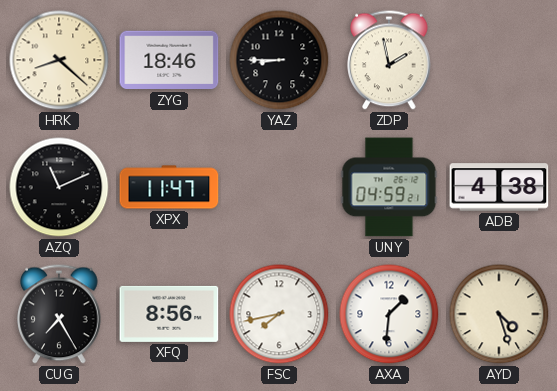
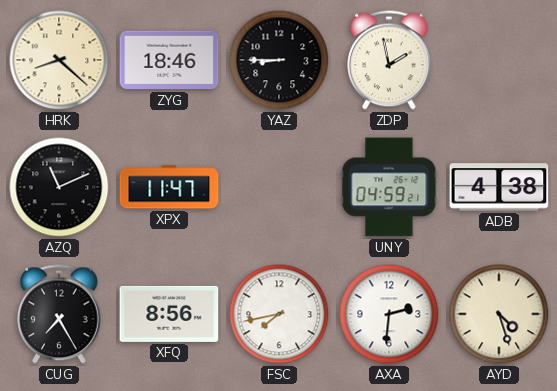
AXA: 1:31 -> 2:31 (389, 314)
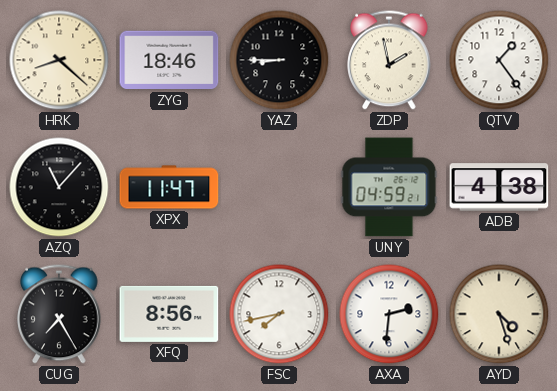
QTV: none -> 1:24 (499, 60)
AZQ: 11:11 -> 11:07 (59, 187)
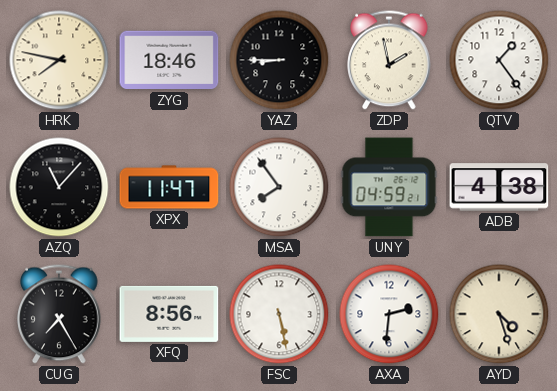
HRK: 8:22 -> 7:47 (59, 60)
MSA: none -> 7:54 (279, 187)
FSC: 7:43 -> 5:28 (279, 314)
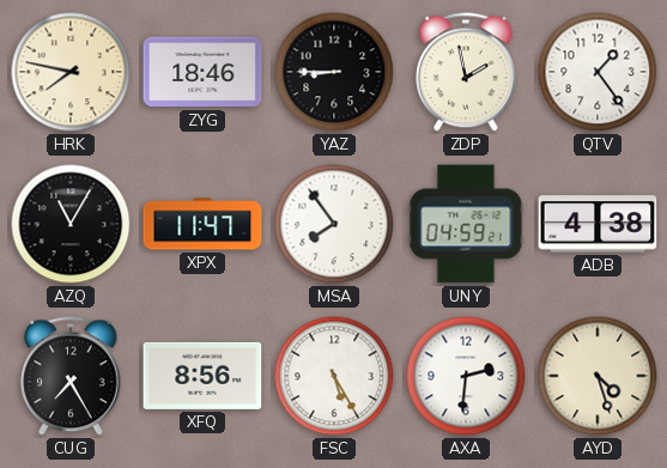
AZQ: 11:07 -> 11:05 (71, 224)
FSC: 5:28 -> 5:25 (334, 376)
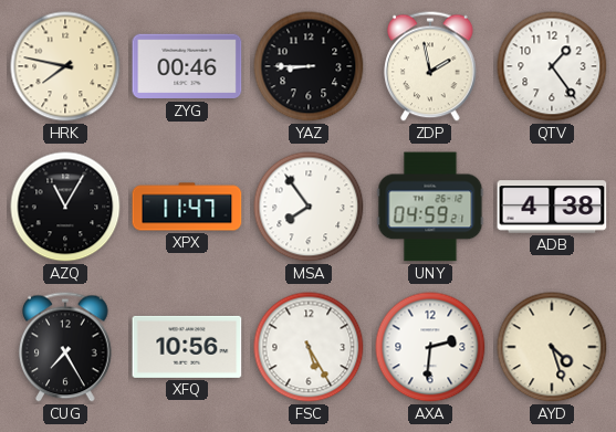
ZYG: 18:46 -> 00:46 (187, 66)
XFQ: 8:56 -> 10:56 (187, 347)
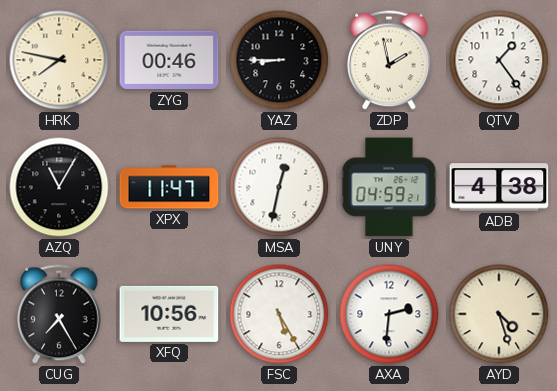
MSA: 7:54 -> 12:32 (279, 187)
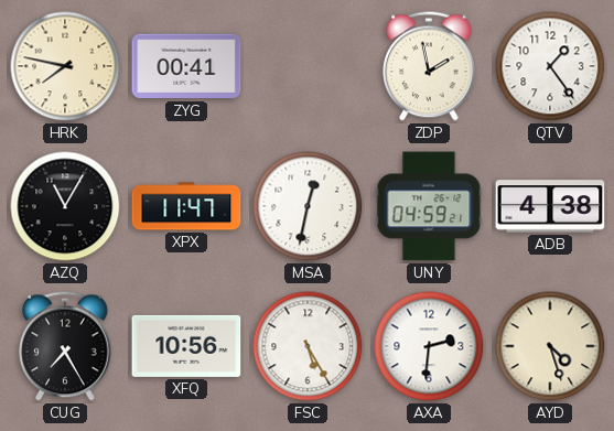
ZYG: 00:46 -> 00:41 (186, 66)
YAZ: 8:45 -> none (279, 60)
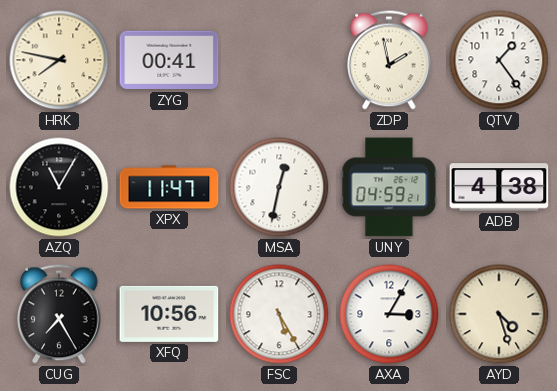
AXA: 2:31 -> 3:05 (389, 314)
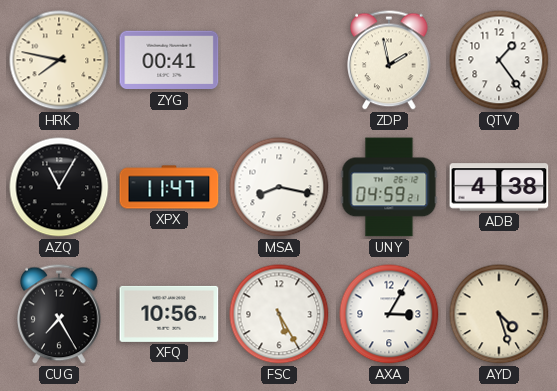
MSA: 12:32 -> 8:17 (279, 187)
